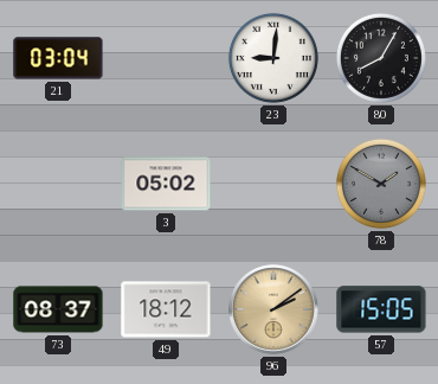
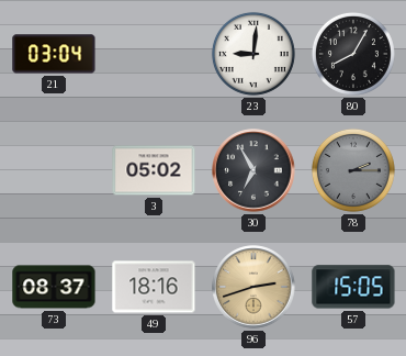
30: none -> 6:55 (253, 170)
78: 1:50 -> 2:15 (353, 170)
49: 18:12 -> 18:16 (154, 287)
96: 2:09 -> 2:42 (253, 287)
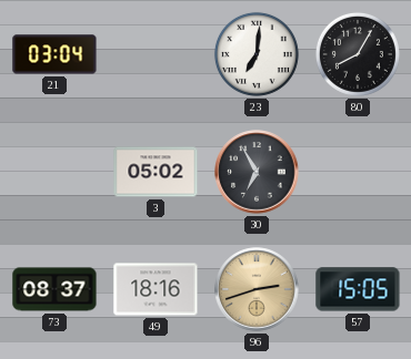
23: 9:01 -> 7:01 (257, 54)
78: 2:15 -> none (353, 170)
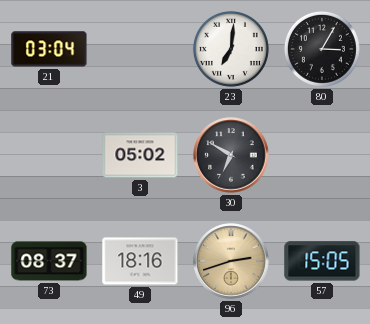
80: 8:05 -> 3:05 (322, 49)
30: 6:55 -> 6:50 (231, 155)
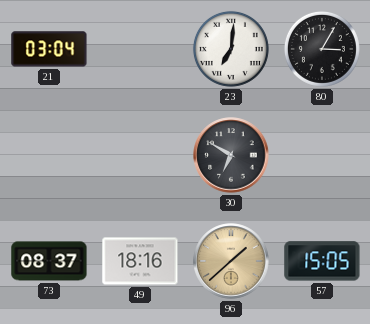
3: 05:02 -> none (140, 155)
96: 2:42 -> 1:38 (231, 261)
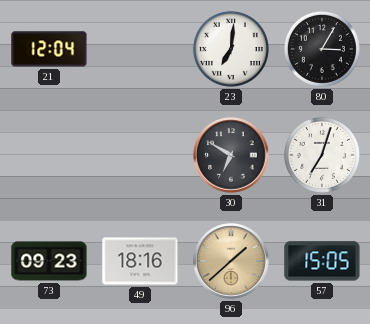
21: 03:04 -> 12:04 (49, 49)
31: none -> 7:03 (322, 155)
73: 08:37 -> 09:23 (49, 261)
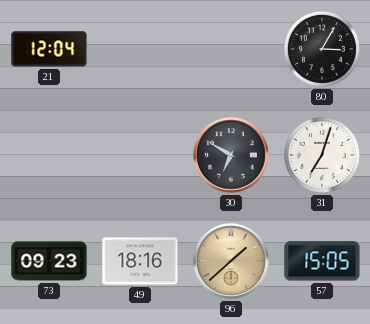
23: 7:01 -> none (231, 49)
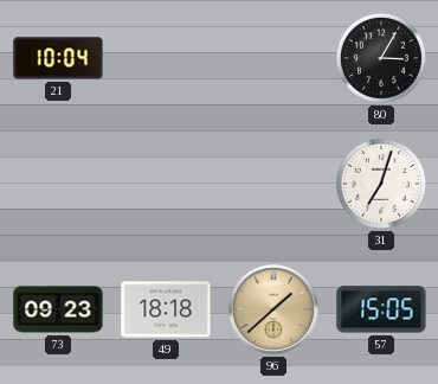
21: 12:04 -> 10:04 (58, 58)
30: 6:50 -> none (231, 155)
49: 18:16 -> 18:18 (166, 309)
